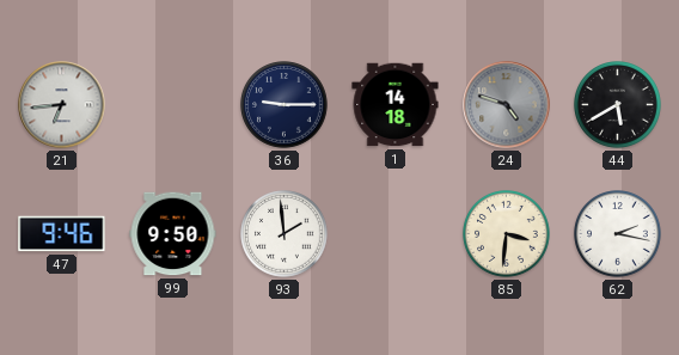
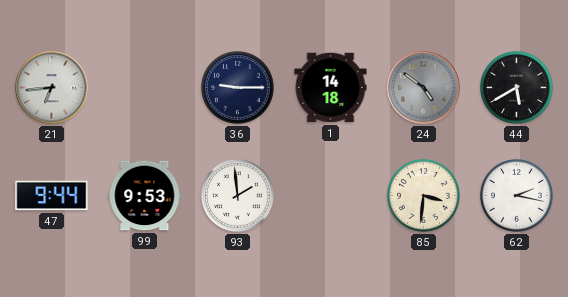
24: 4:48 -> 4:51 (424, 88)
47: 9:46 -> 9:44 (52, 196)
99: 9:50 -> 9:53 (145, 196)
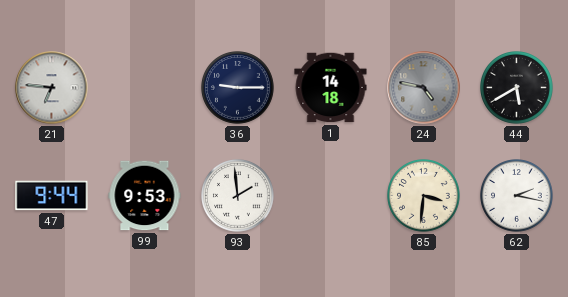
21: 6:44 -> 6:46 (52, 88)
24: 4:51 -> 4:47 (424, 88)
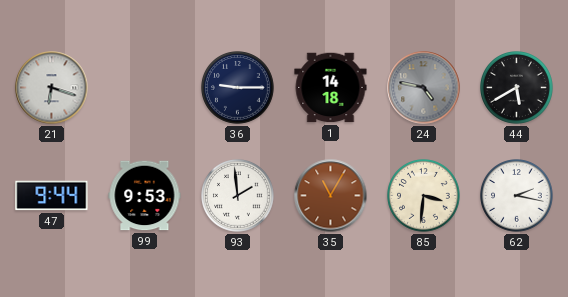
21: 6:46 -> 6:18 (52, 88)
35: none -> 11:05 (331, 196)
